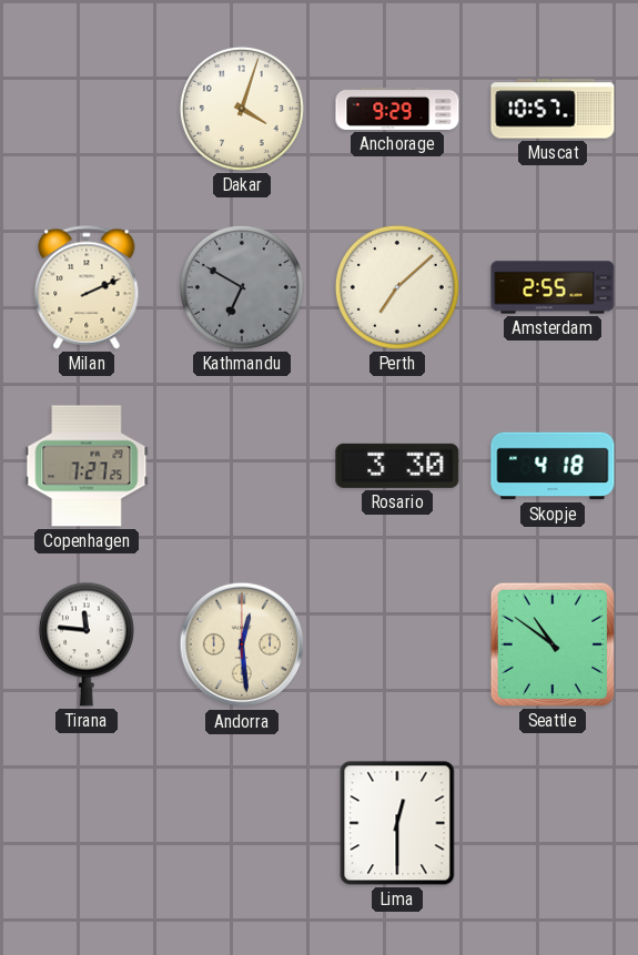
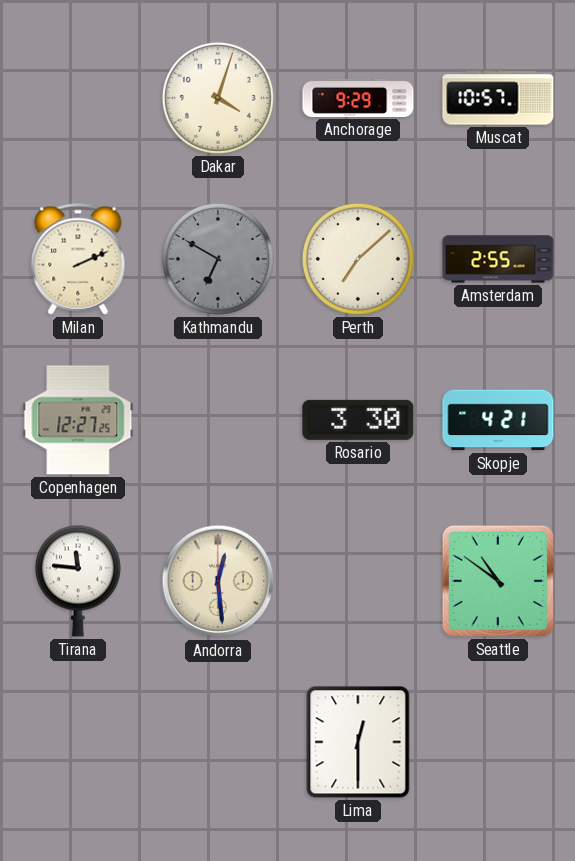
Copenhagen: 7:27 -> 12:27 (78, 420)
Skopje: 4:18 -> 4:21 (498, 420)
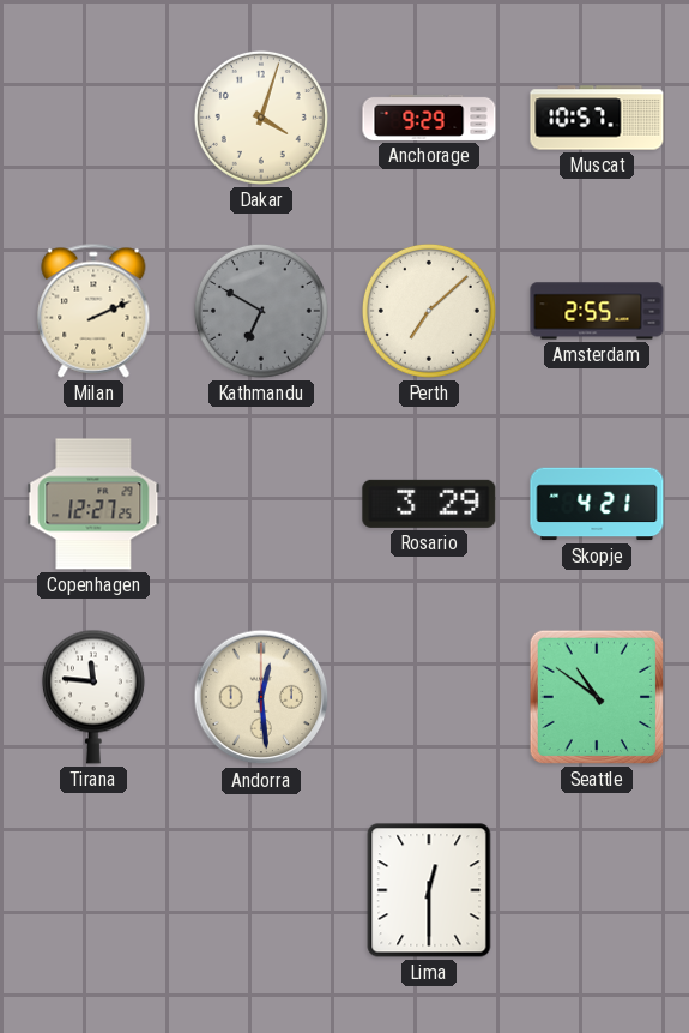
Rosario: 3:30 -> 3:29 (429, 504)
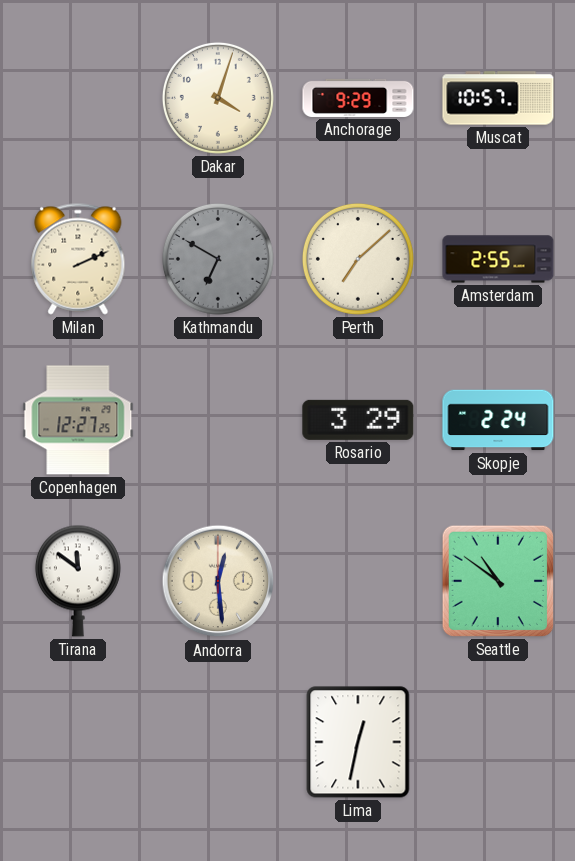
Skopje: 4:21 -> 2:24 (498, 420)
Tirana: 11:46 -> 11:51 (78, 581)
Lima: 12:30 -> 12:32 (358, 742)
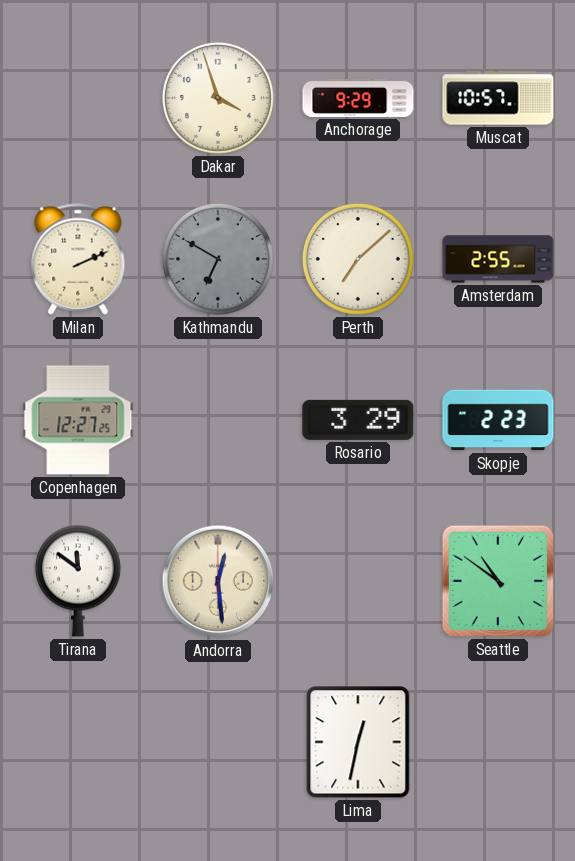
Dakar: 4:03 -> 3:57 (218, 98)
Skopje: 2:24 -> 2:23 (498, 420)
